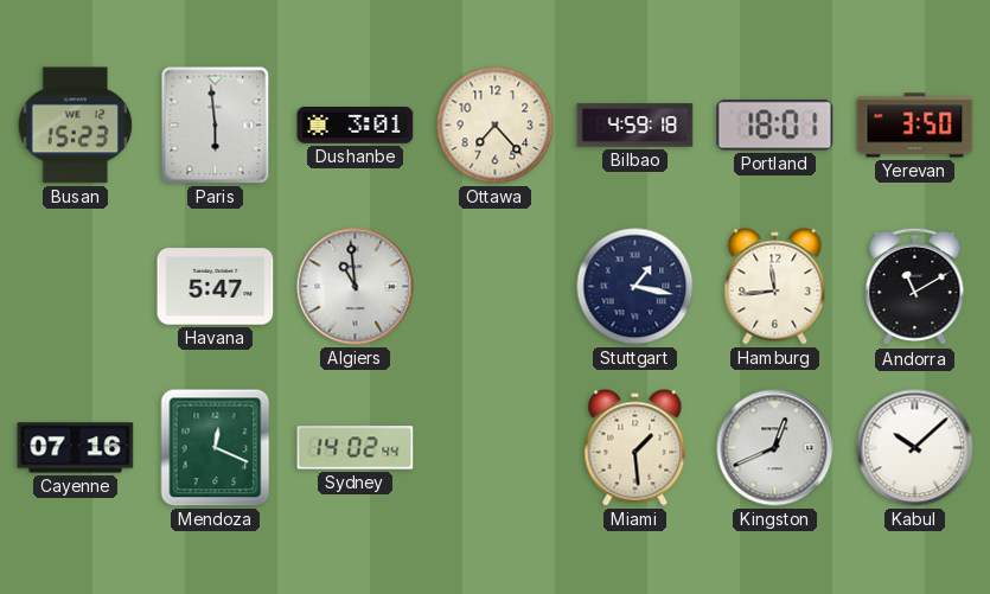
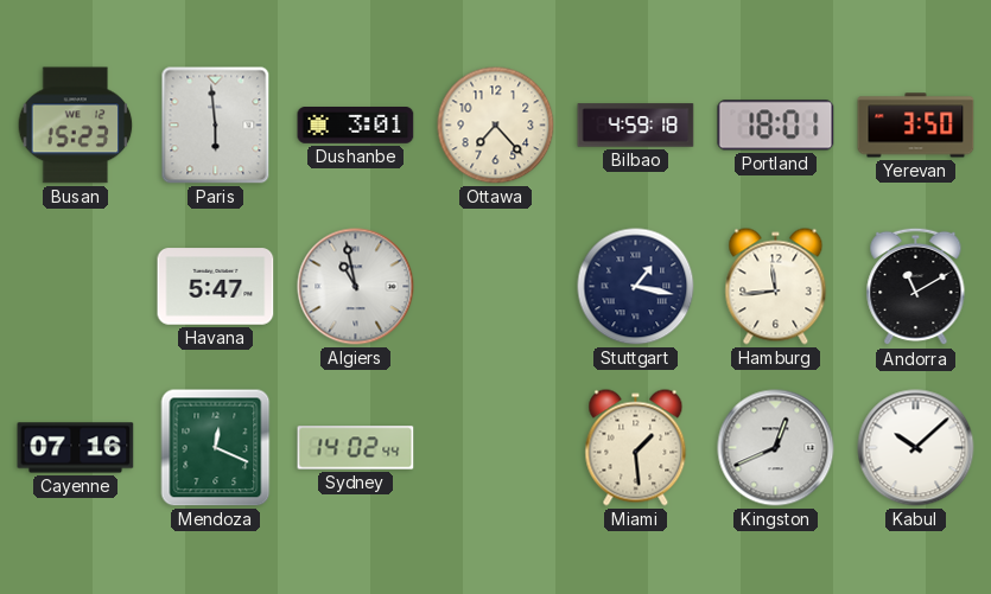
Algiers: 10:59 -> 10:58 (356, 287)
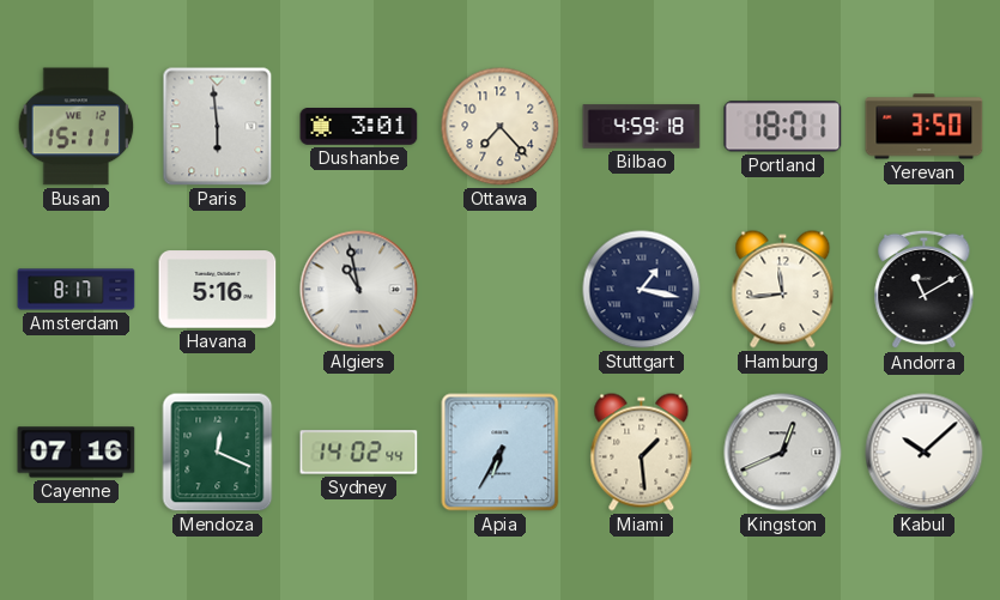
Busan: 15:23 -> 15:11 (77, 127)
Amsterdam: none -> 8:17 (77, 290)
Havana: 5:47 -> 5:16 (218, 290)
Apia: none -> 6:35 (501, 453)
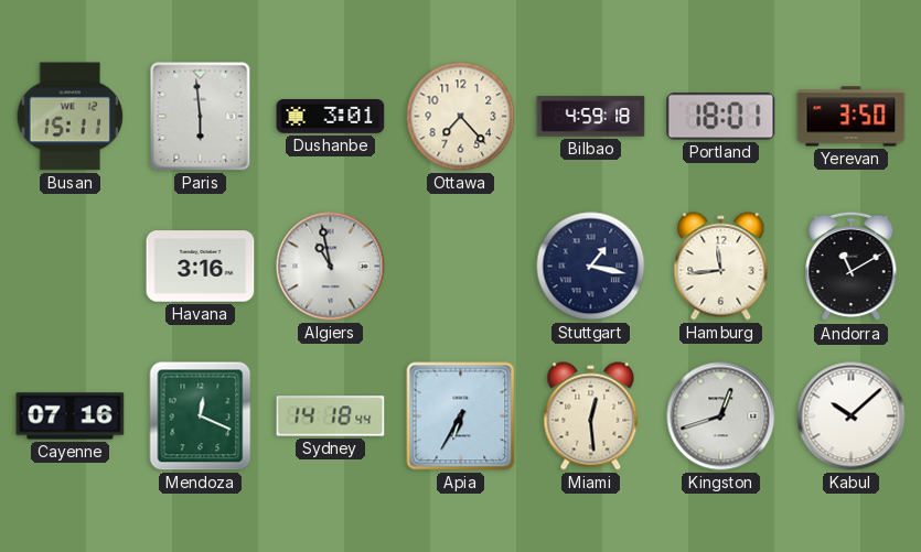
Amsterdam: 8:17 -> none (77, 290)
Havana: 5:16 -> 3:16 (201, 267)
Sydney: 14:02 -> 14:18 (331, 416)
Miami: 1:29 -> 12:29 (591, 416)
Kingston: 12:41 -> 12:42 (721, 416)
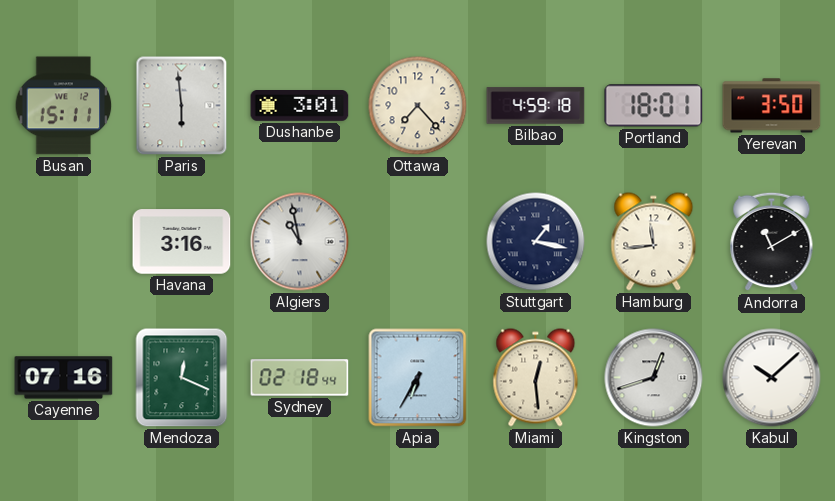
Sydney: 14:18 -> 02:18 (300, 378)
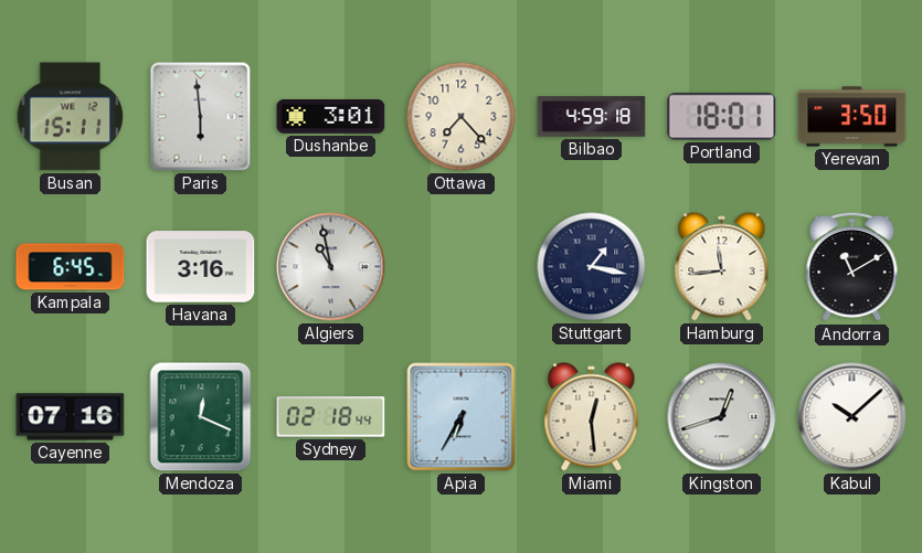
Kampala: none -> 6:45 (71, 267)
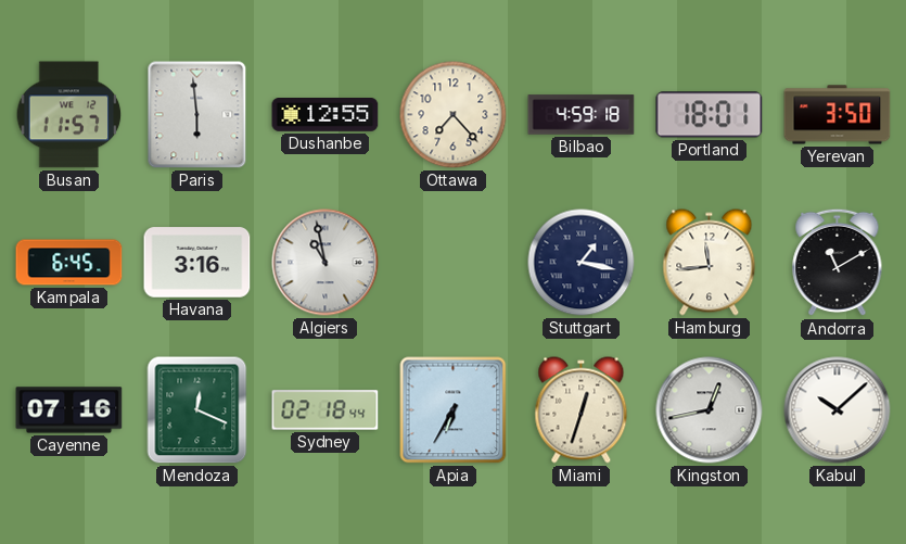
Busan: 15:11 -> 11:57 (69, 115)
Dushanbe: 3:01 -> 12:55 (326, 115)
Miami: 12:29 -> 12:33 (582, 410)
Kingston: 12:42 -> 12:43 (710, 410)
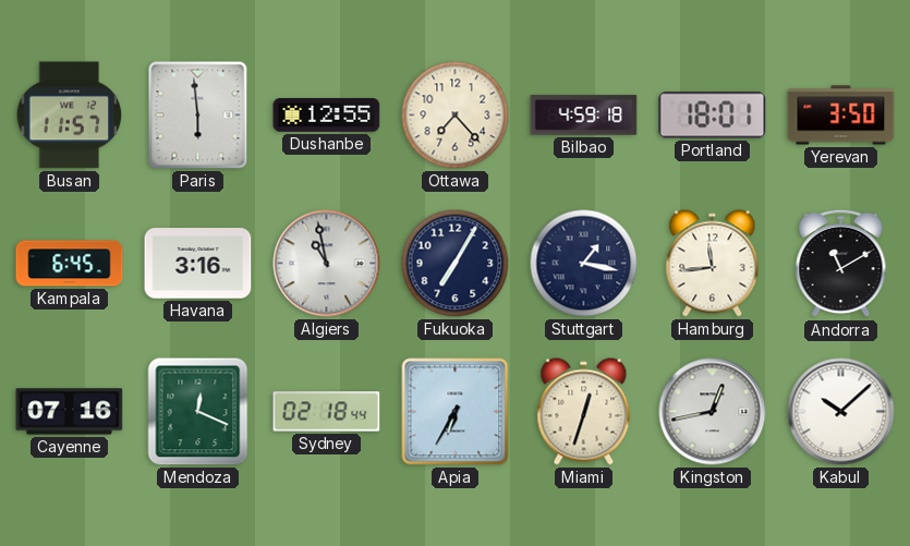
Fukuoka: none -> 7:05 (456, 264)
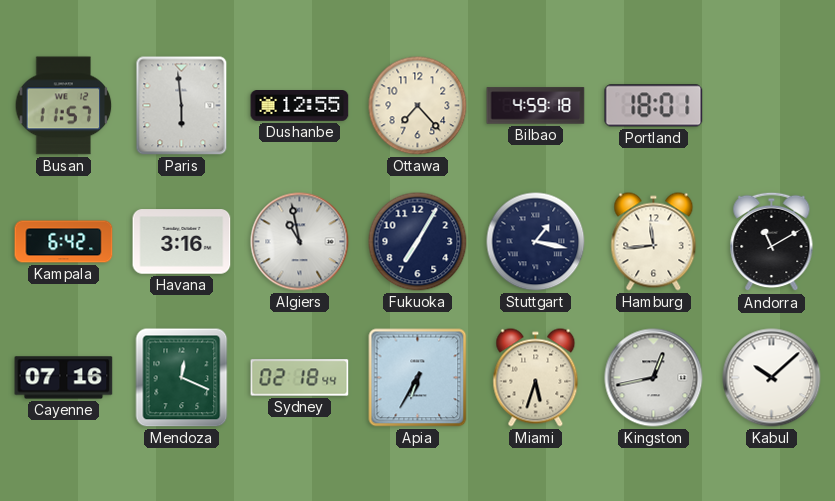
Yerevan: 3:50 -> none (841, 116)
Kampala: 6:45 -> 6:42 (64, 242)
Miami: 12:33 -> 5:33 (536, 378)
